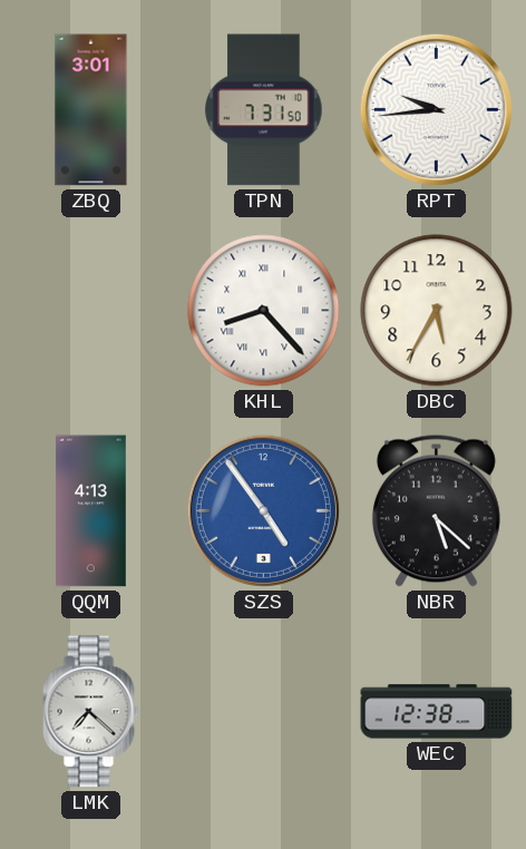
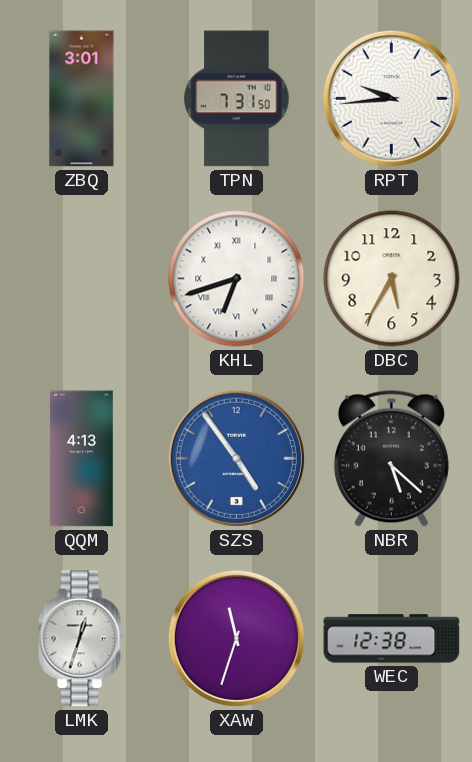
KHL: 8:23 -> 6:42 (237, 279)
LMK: 7:22 -> 12:33 (82, 639)
XAW: none -> 11:33 (236, 638)
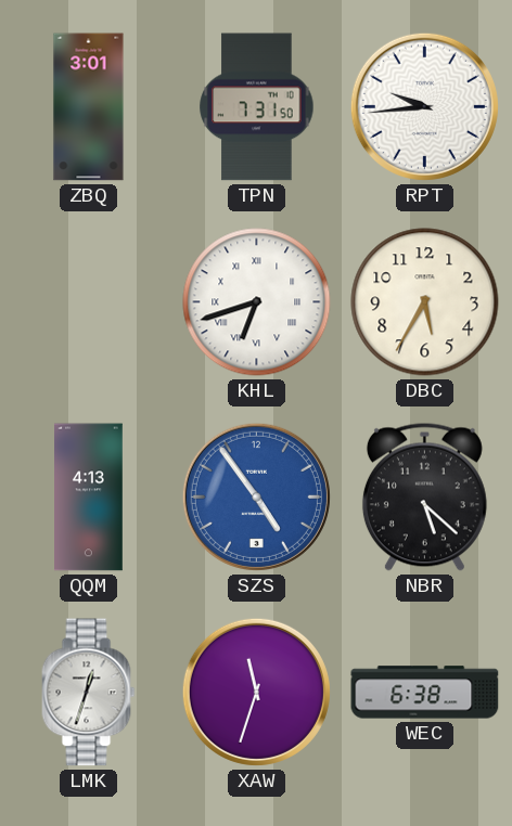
WEC: 12:38 -> 6:38 (425, 693)
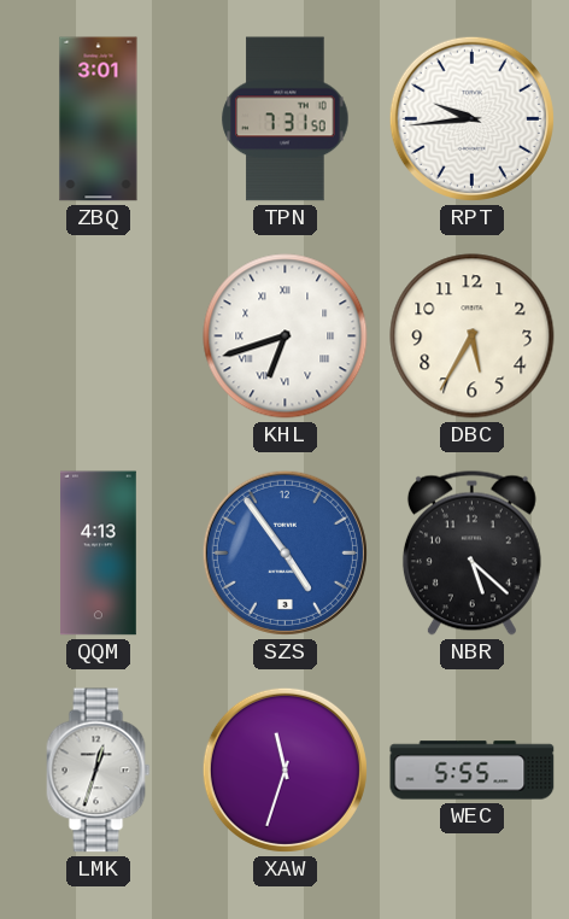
WEC: 6:38 -> 5:55 (473, 771)
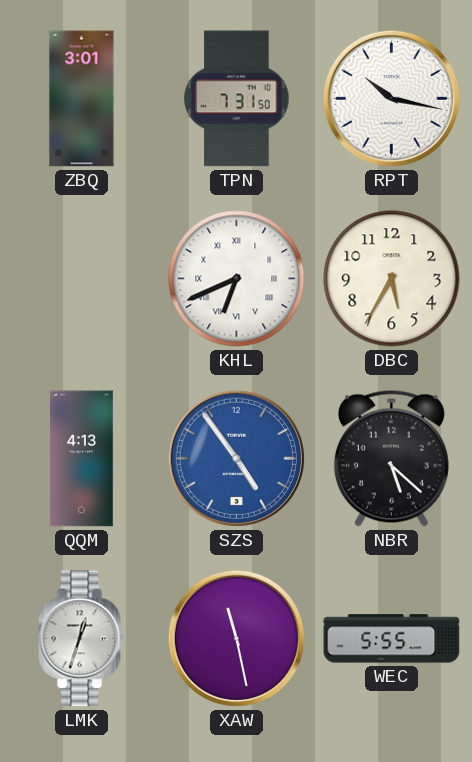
RPT: 9:44 -> 10:17 (391, 98)
KHL: 6:42 -> 6:41 (237, 279)
XAW: 11:33 -> 11:28 (236, 638)
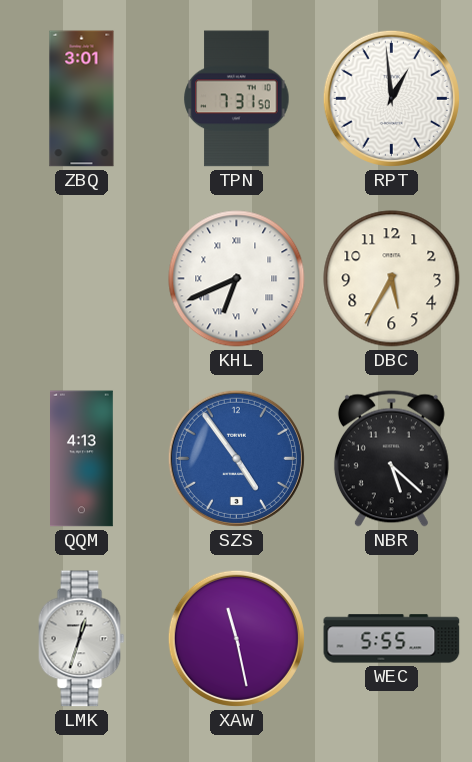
RPT: 10:17 -> 12:59 (391, 98)
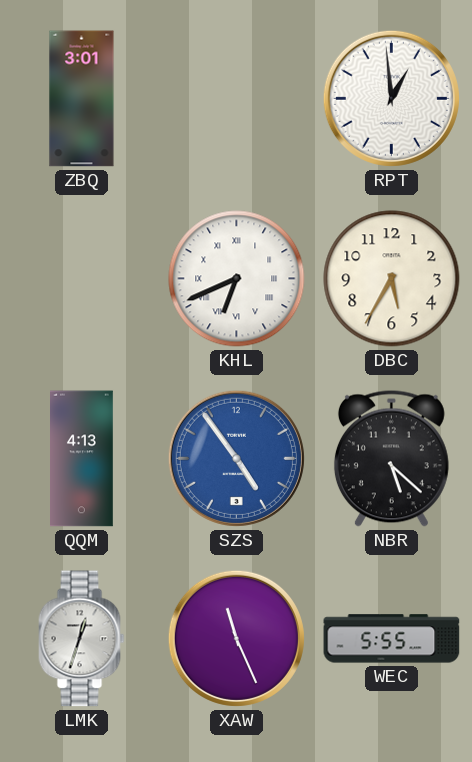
TPN: 7:31 -> none (237, 99)
XAW: 11:28 -> 11:26 (236, 638)
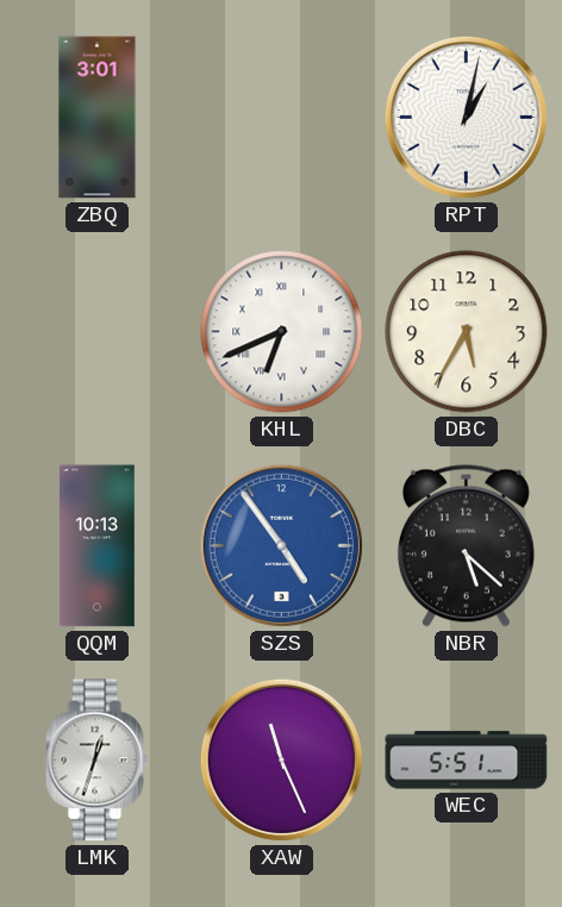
RPT: 12:59 -> 1:02 (466, 117)
QQM: 4:13 -> 10:13 (98, 546)
WEC: 5:55 -> 5:51 (467, 761)
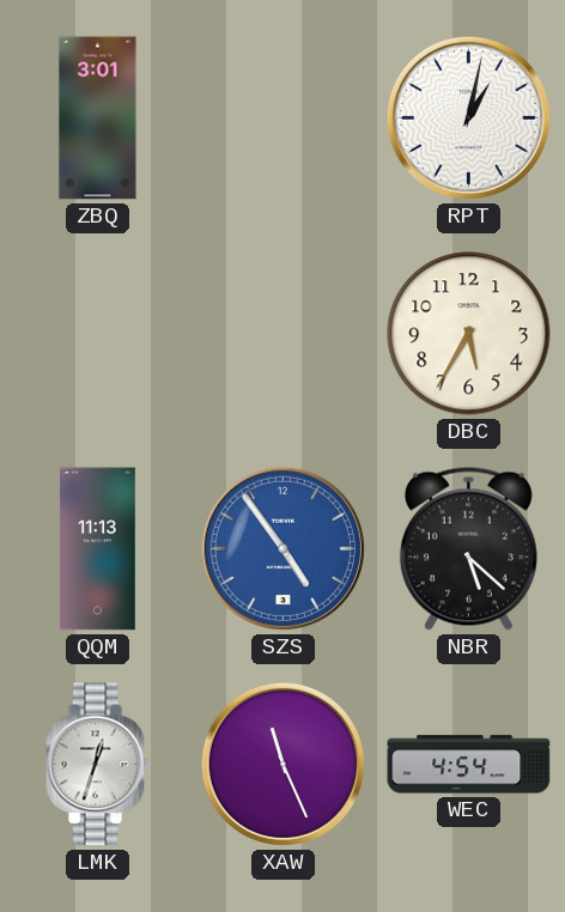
KHL: 6:41 -> none (282, 332)
QQM: 10:13 -> 11:13 (98, 549)
WEC: 5:51 -> 4:54 (469, 765)
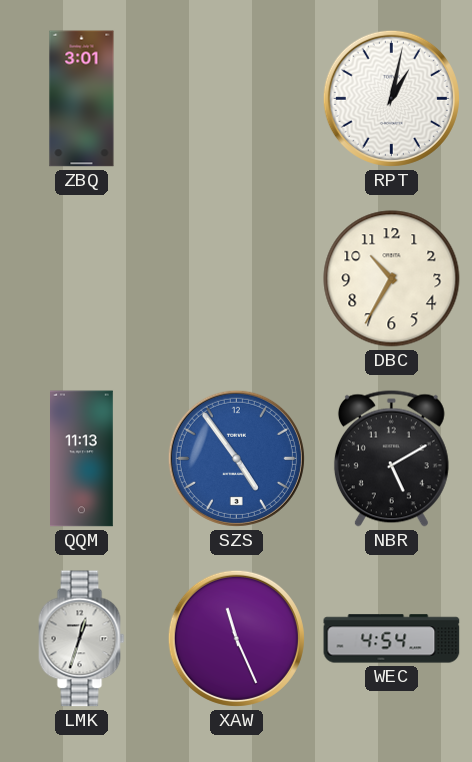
DBC: 5:35 -> 10:35 (392, 279)
NBR: 5:22 -> 5:10 (391, 458)
